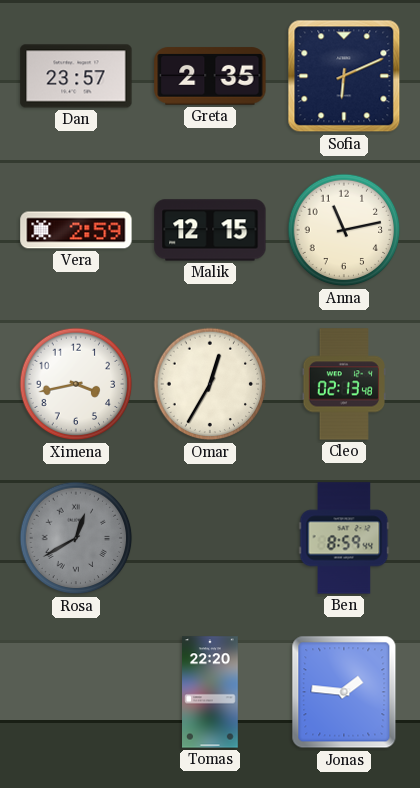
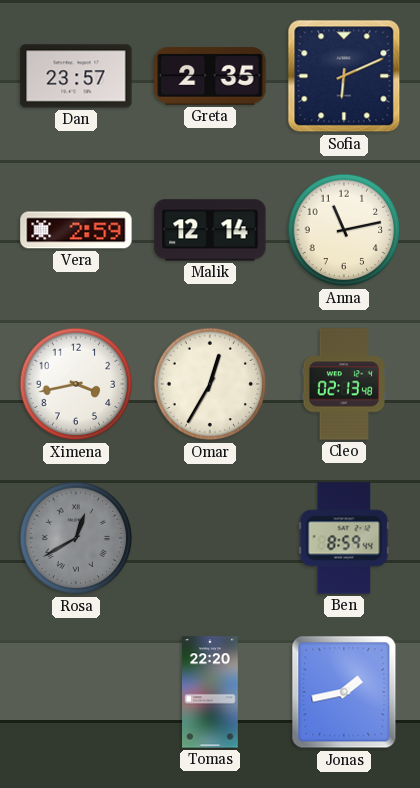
Malik: 12:15 -> 12:14 (210, 230)
Jonas: 1:46 -> 1:43 (344, 692)
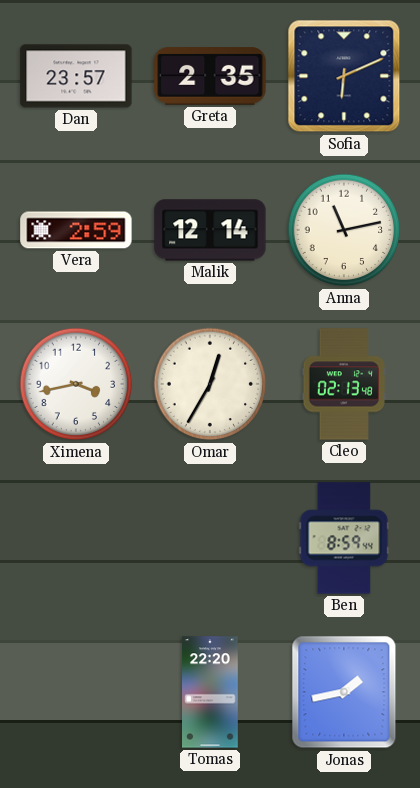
Rosa: 12:40 -> none (76, 538)
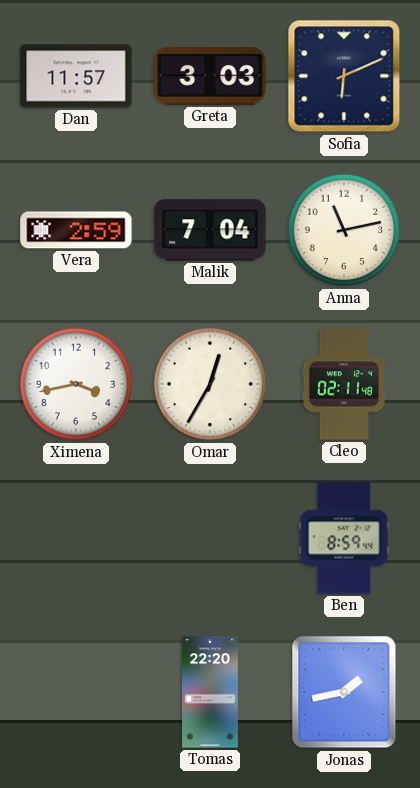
Dan: 23:57 -> 11:57 (76, 76)
Greta: 2:35 -> 3:03 (210, 76)
Malik: 12:14 -> 7:04 (210, 230)
Cleo: 02:13 -> 02:11 (343, 384)
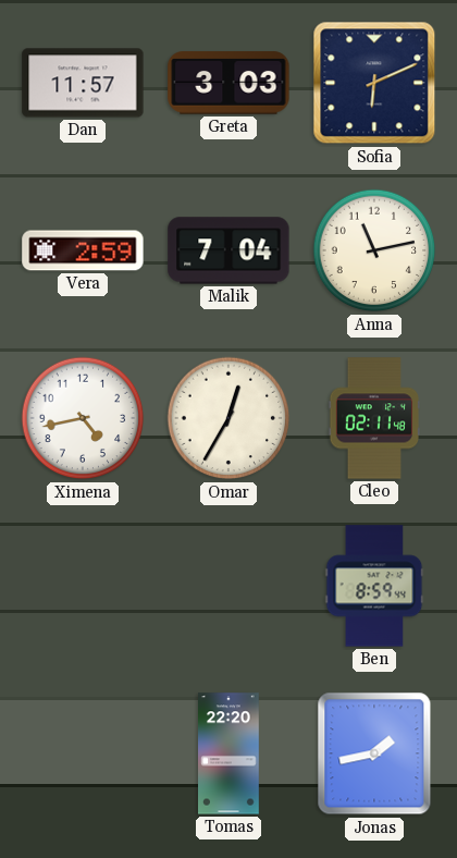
Ximena: 3:43 -> 4:43 (83, 418)
